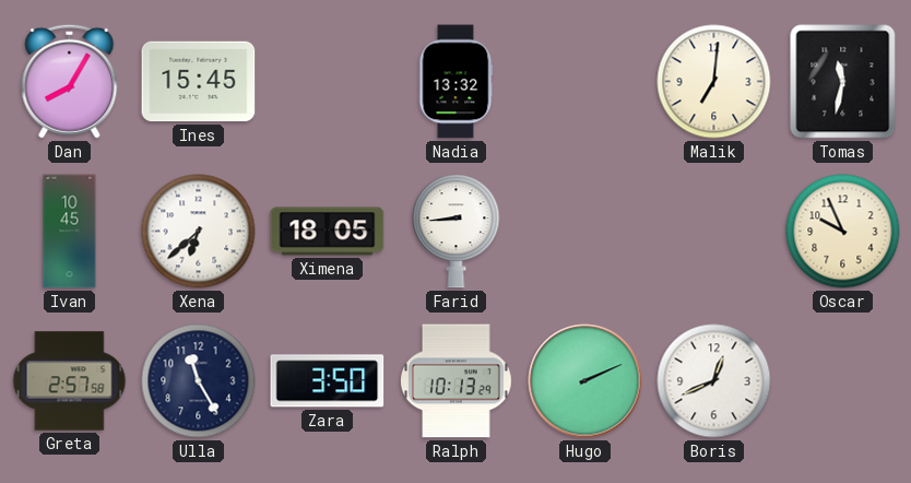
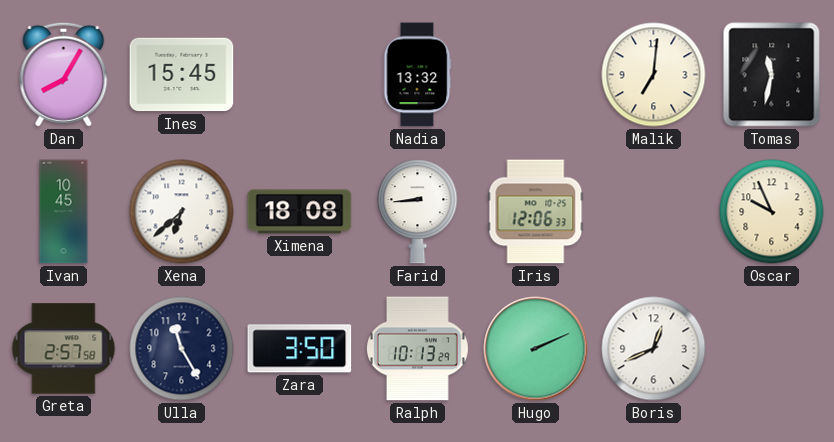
Ximena: 18:05 -> 18:08 (300, 212)
Iris: none -> 12:06 (536, 212)
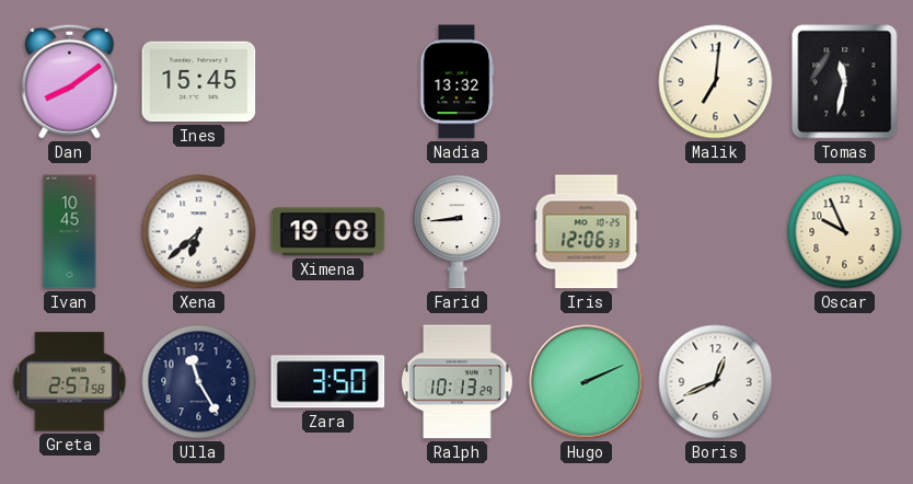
Dan: 8:05 -> 8:09 (70, 81)
Ximena: 18:08 -> 19:08 (328, 232)
